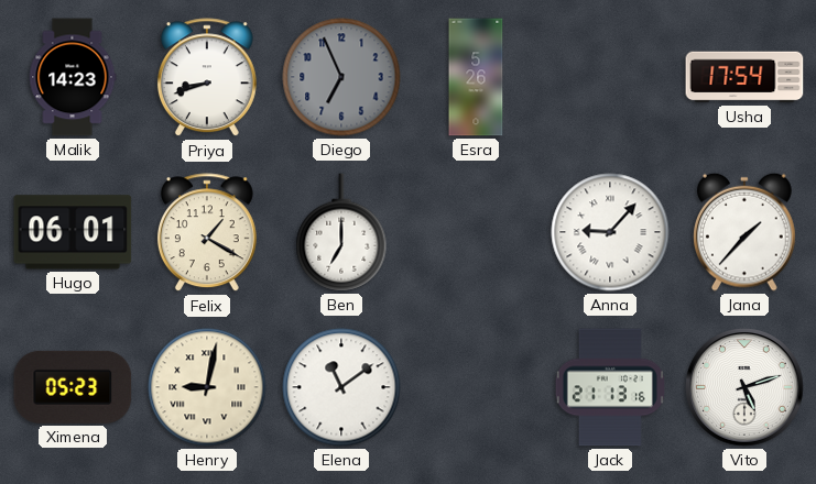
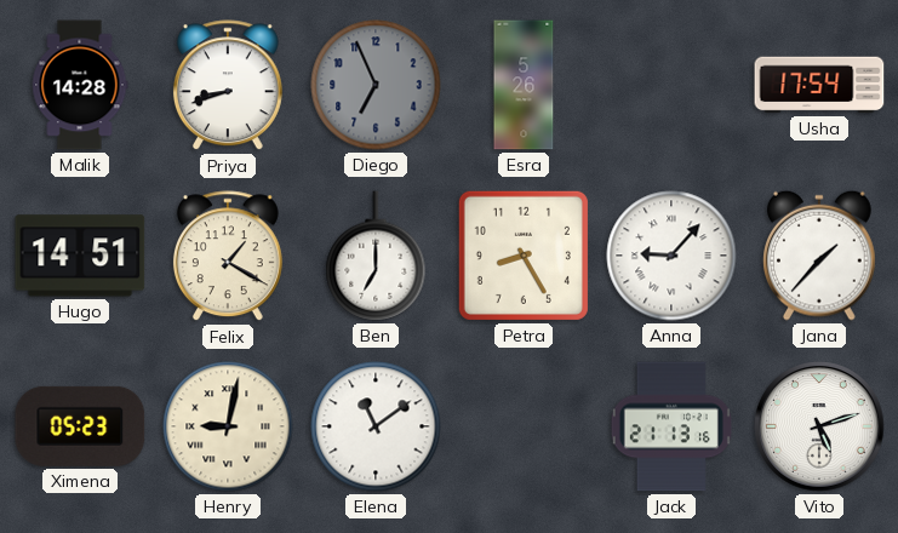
Malik: 14:23 -> 14:28 (80, 85)
Hugo: 06:01 -> 14:51 (80, 256)
Petra: none -> 8:25 (524, 256)
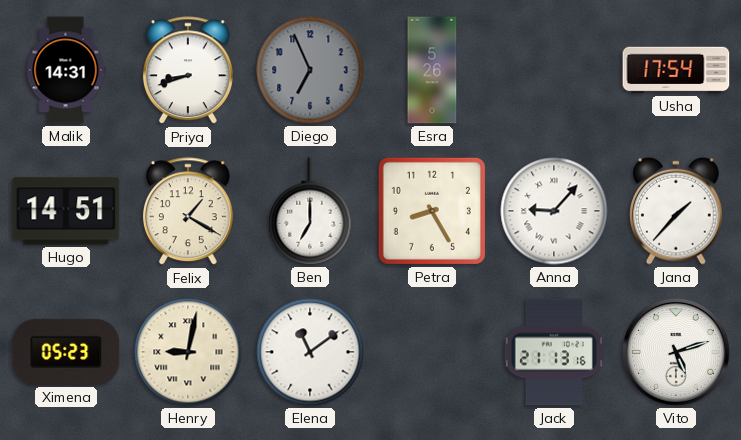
Malik: 14:28 -> 14:31 (66, 70)
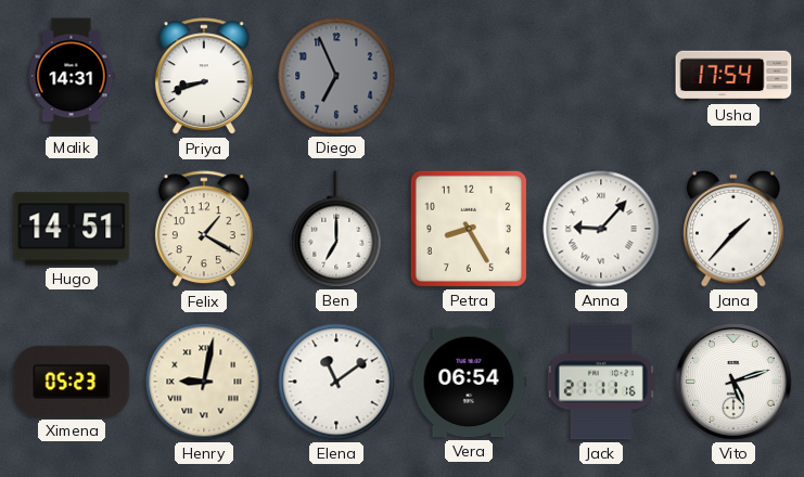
Esra: 5:26 -> none (432, 70)
Vera: none -> 06:54 (469, 382)
Jack: 21:13 -> 21:11 (601, 382)
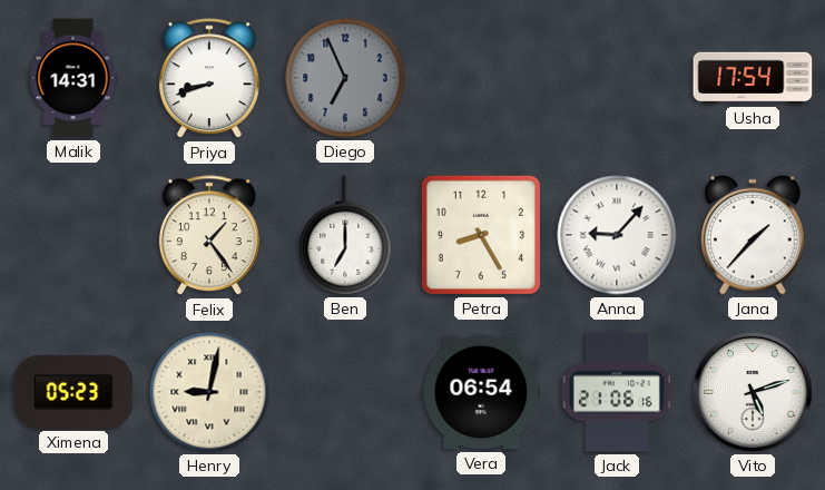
Hugo: 14:51 -> none (72, 229)
Felix: 1:20 -> 1:24 (209, 236)
Elena: 11:09 -> none (336, 382)
Jack: 21:11 -> 21:06 (617, 392)
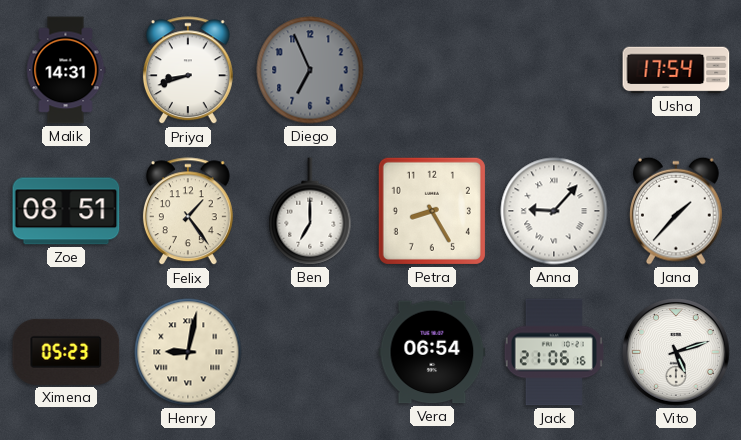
Zoe: none -> 08:51 (66, 211)
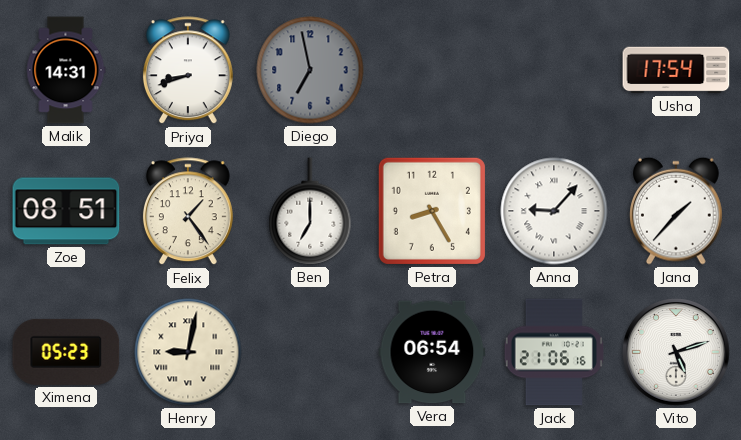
Diego: 6:56 -> 6:58 (310, 70)
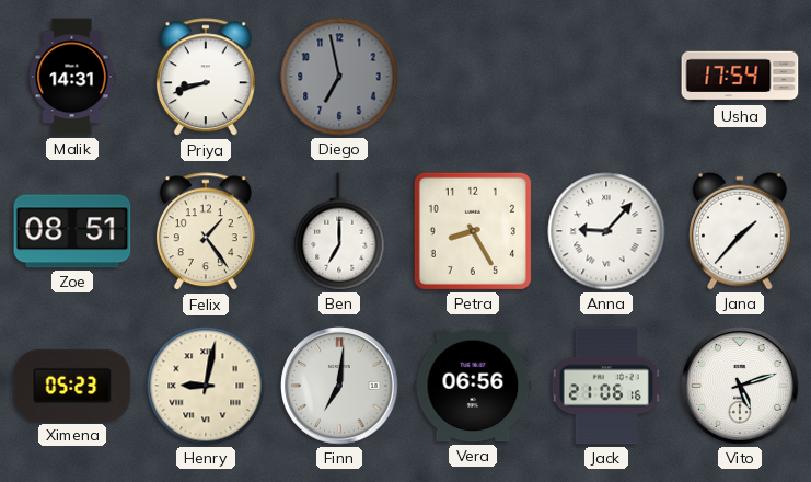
Finn: none -> 7:01 (339, 386)
Vera: 06:54 -> 06:56 (473, 386)
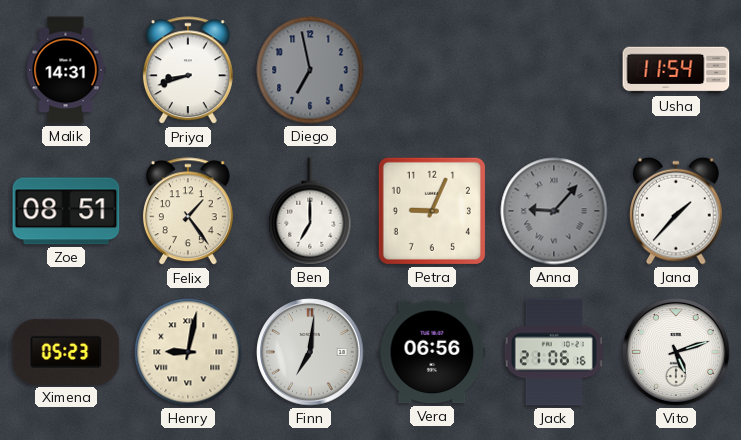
Usha: 17:54 -> 11:54 (676, 70)
Petra: 8:25 -> 9:04 (432, 211)
Anna dial: white -> grey (554, 211)
